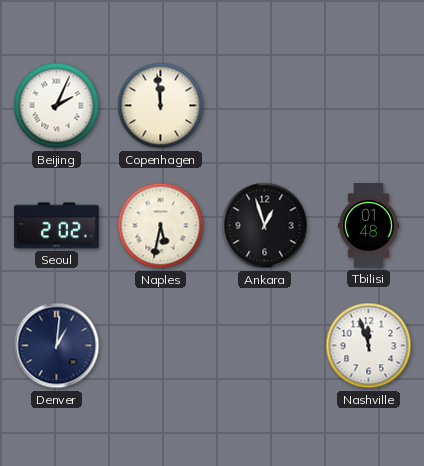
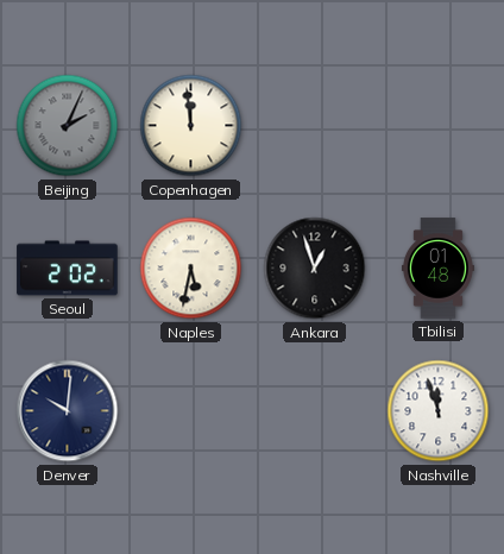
Beijing dial: white -> grey (68, 126)
Denver: 1:01 -> 10:01 (68, 411)
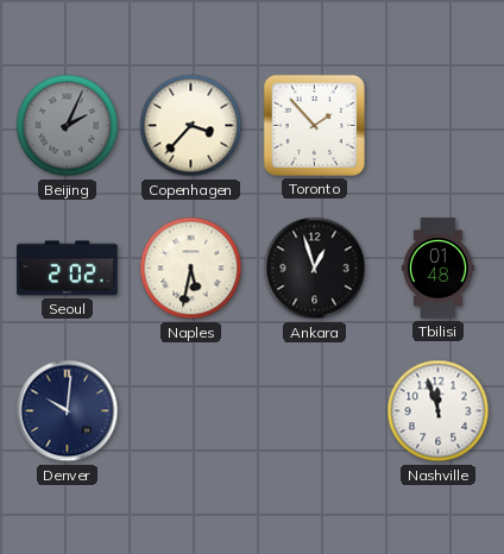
Copenhagen: 11:59 -> 3:37 (191, 126)
Toronto: none -> 1:53 (314, 125)
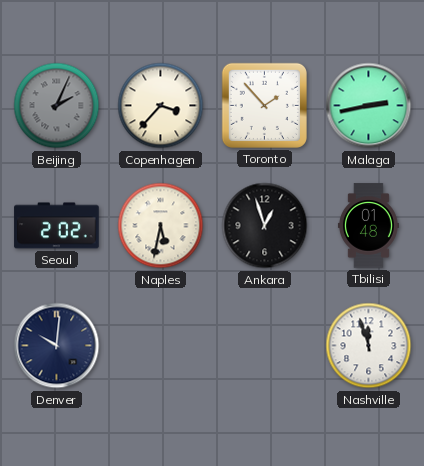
Malaga: none -> 2:43 (369, 106)
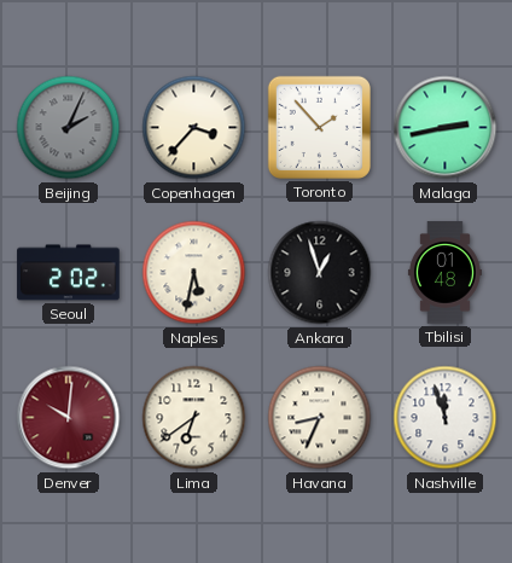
Denver dial: navy -> burgundy (69, 418)
Lima: none -> 6:39 (194, 418)
Havana: none -> 8:34 (320, 418)
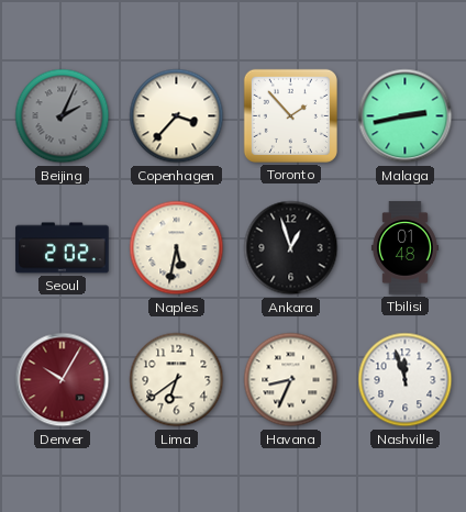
Denver: 10:01 -> 10:05 (63, 380)
